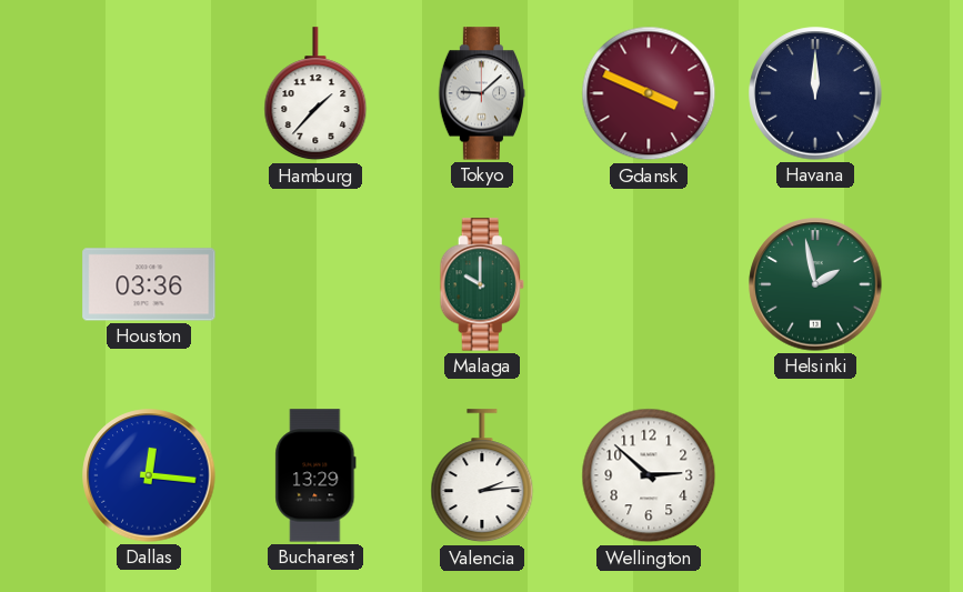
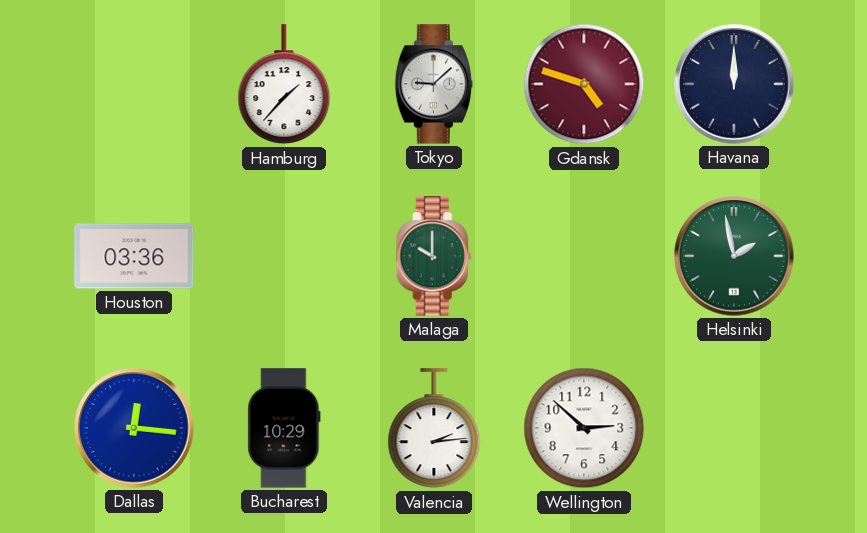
Gdansk: 3:49 -> 4:48 (584, 84)
Bucharest: 13:29 -> 10:29 (284, 428)
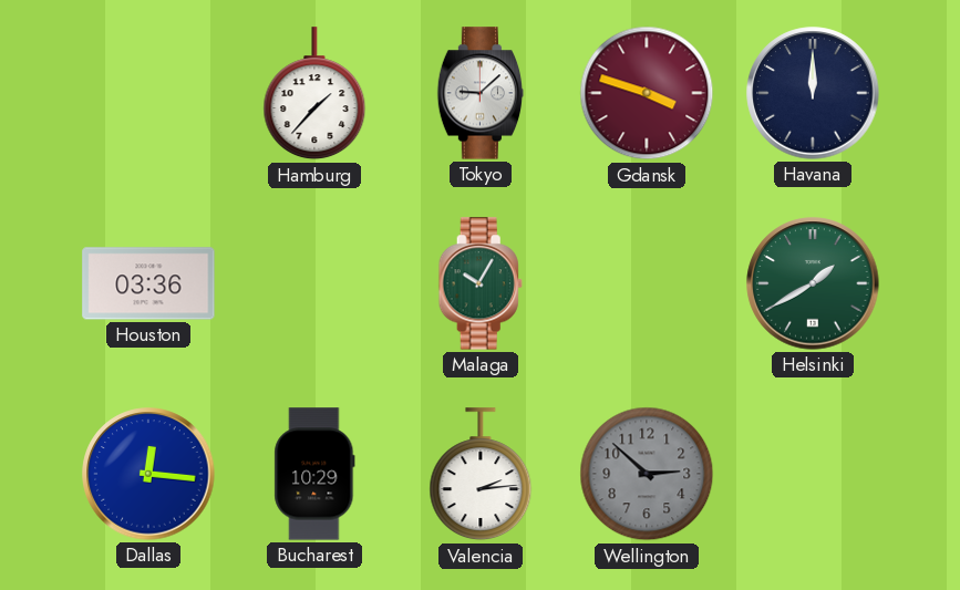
Gdansk: 4:48 -> 3:48 (647, 93)
Malaga: 10:00 -> 10:05 (481, 283)
Helsinki: 1:58 -> 1:40 (813, 283)
Wellington dial: white -> grey (647, 474)
